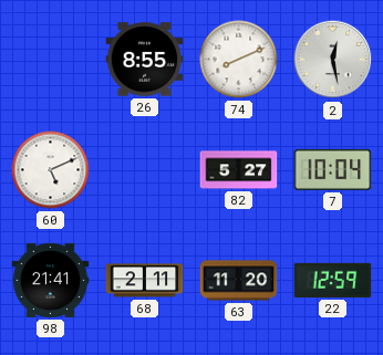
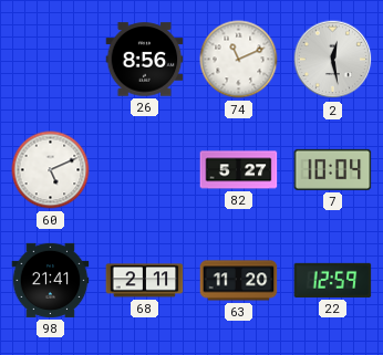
26: 8:55 -> 8:56 (145, 60)
74: 8:11 -> 11:11 (239, 60)
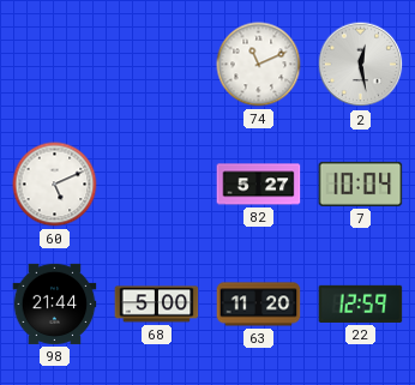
26: 8:56 -> none (145, 60)
98: 21:41 -> 21:44 (55, 303)
68: 2:11 -> 5:00 (157, 305)
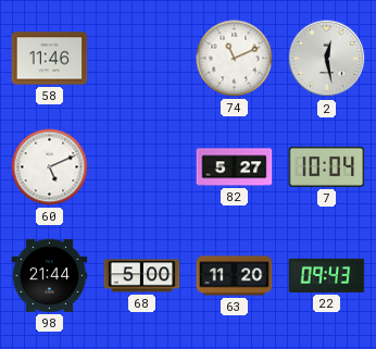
58: none -> 11:46 (50, 59)
22: 12:59 -> 09:43 (327, 275)
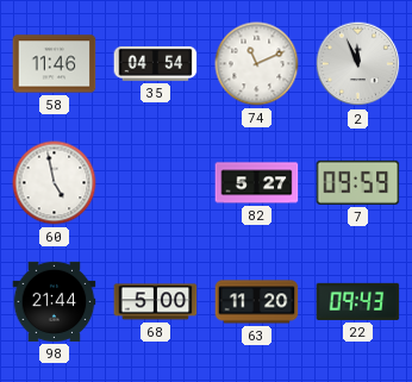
35: none -> 04:54 (156, 63)
2: 12:28 -> 11:56 (358, 64)
60: 5:11 -> 4:58 (55, 183)
7: 10:04 -> 09:59 (358, 182)
